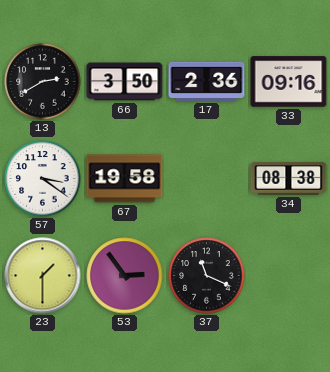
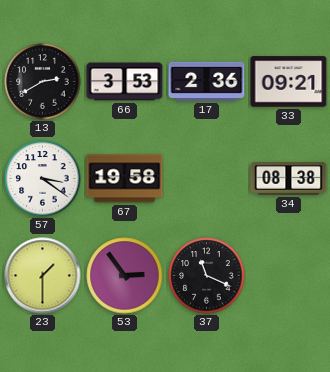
66: 3:50 -> 3:53 (125, 82)
33: 09:16 -> 09:21 (289, 82)
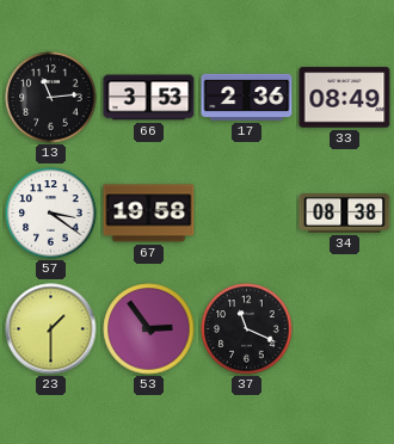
13: 2:40 -> 11:14 (51, 98)
33: 09:21 -> 08:49 (345, 98)
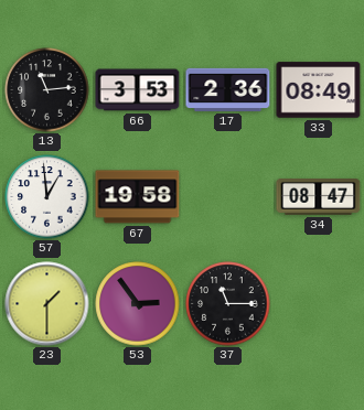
57: 3:21 -> 12:59 (47, 197)
34: 08:38 -> 08:47 (319, 197)
37: 11:19 -> 11:15 (228, 304)
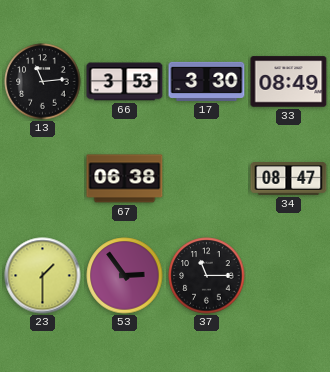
17: 2:36 -> 3:30 (207, 81)
57: 12:59 -> none (47, 197)
67: 19:58 -> 06:38 (125, 179)
